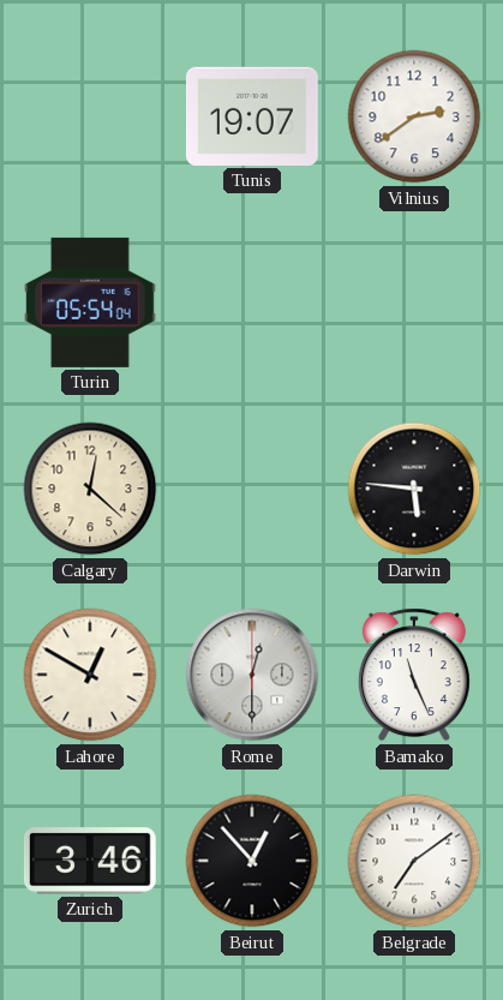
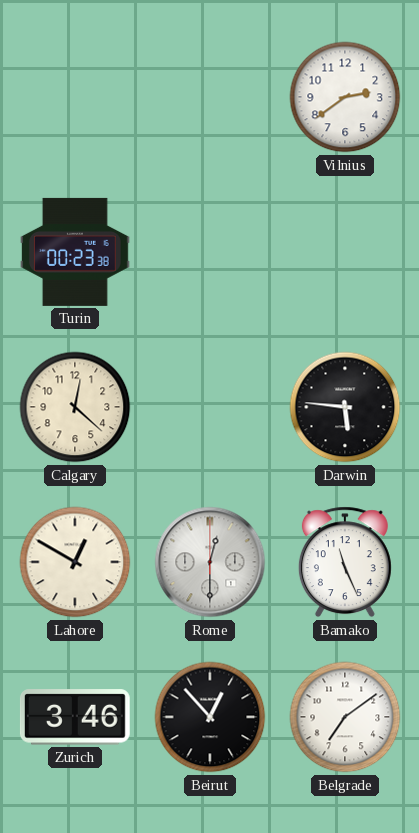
Tunis: 19:07 -> none (252, 116)
Turin: 05:54 -> 00:23 (76, 252)
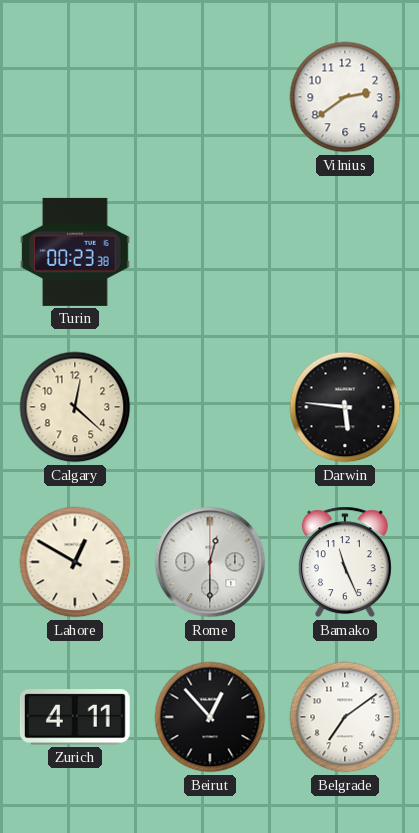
Zurich: 3:46 -> 4:11 (75, 717)
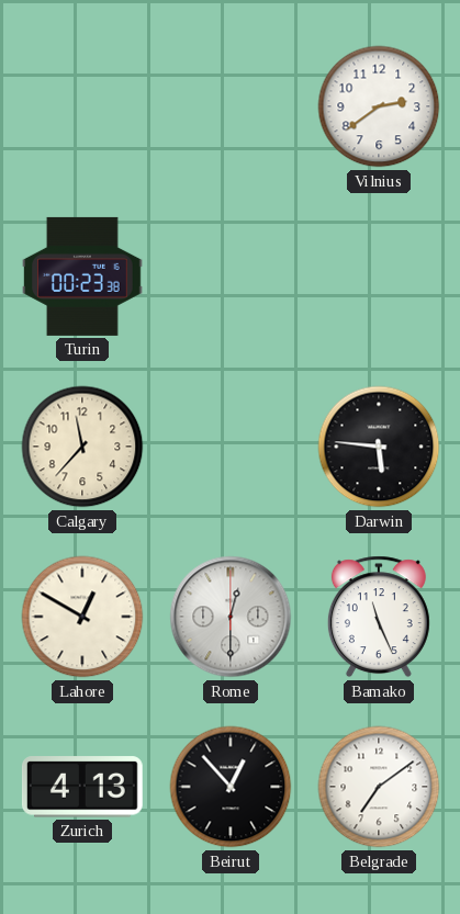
Calgary: 12:22 -> 11:37 (82, 447)
Zurich: 4:11 -> 4:13 (82, 787)
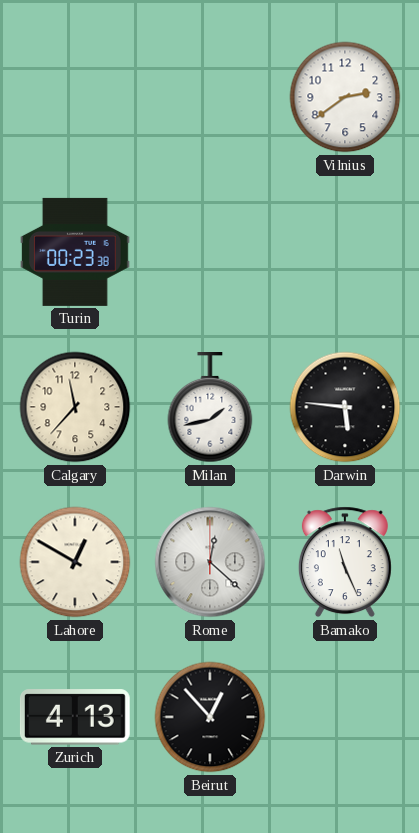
Milan: none -> 1:43 (210, 408)
Rome: 12:30 -> 12:22 (210, 562)
Belgrade: 7:09 -> none (379, 787)
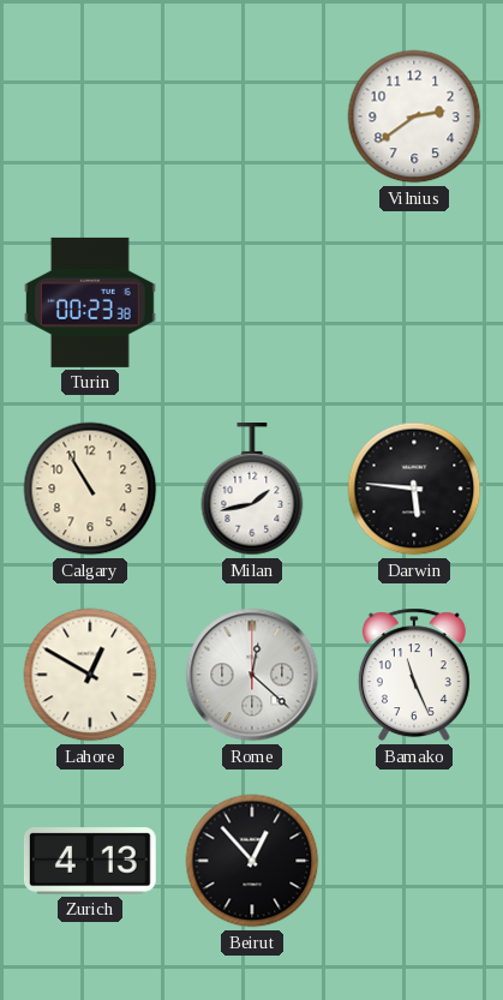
Calgary: 11:37 -> 10:55 (90, 489)
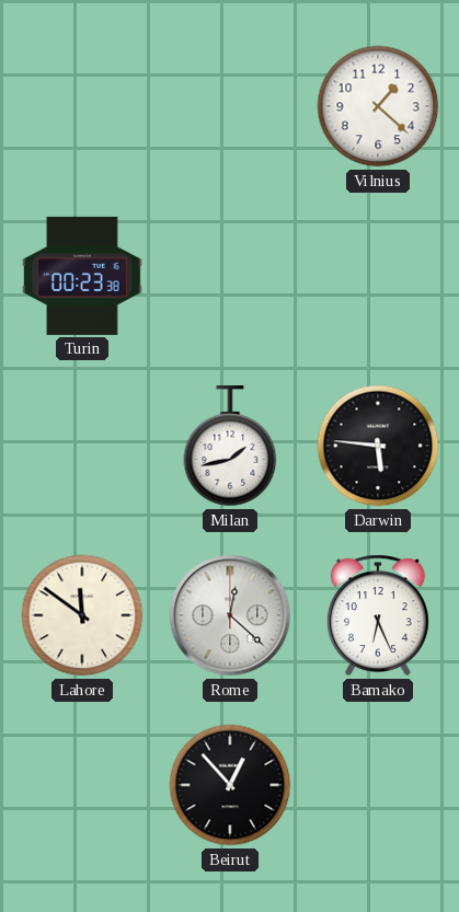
Vilnius: 2:39 -> 1:22 (378, 106)
Calgary: 10:55 -> none (90, 489)
Lahore: 12:50 -> 11:51 (82, 615)
Bamako: 11:26 -> 6:26 (378, 615)
Zurich: 4:13 -> none (90, 861)
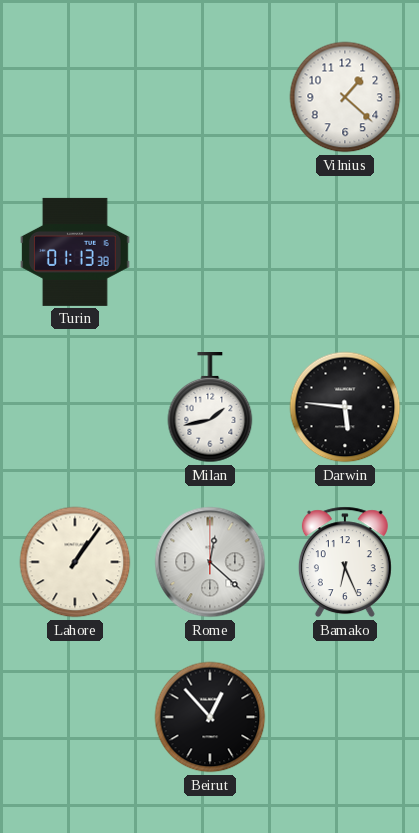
Turin: 00:23 -> 01:13 (76, 252)
Lahore: 11:51 -> 1:06 (75, 562)
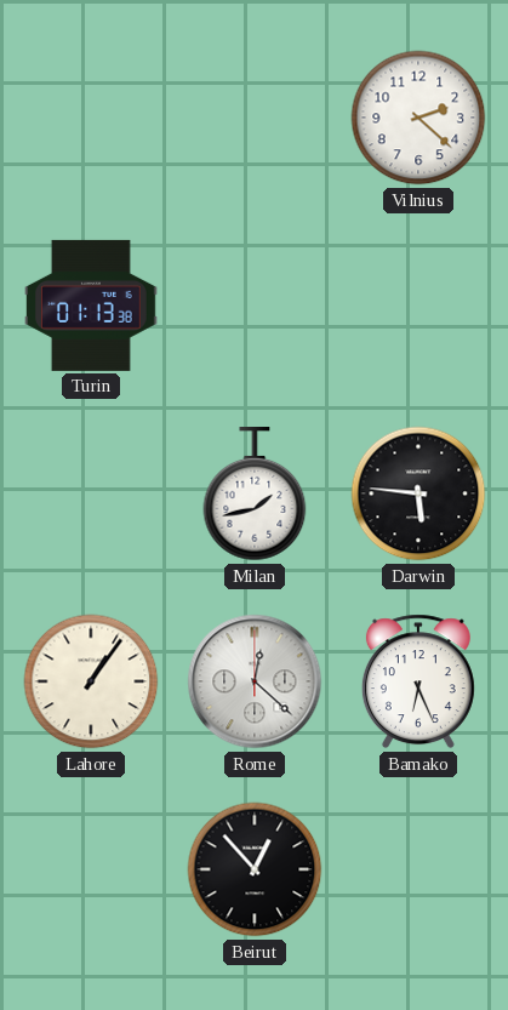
Vilnius: 1:22 -> 2:22 (418, 118)
